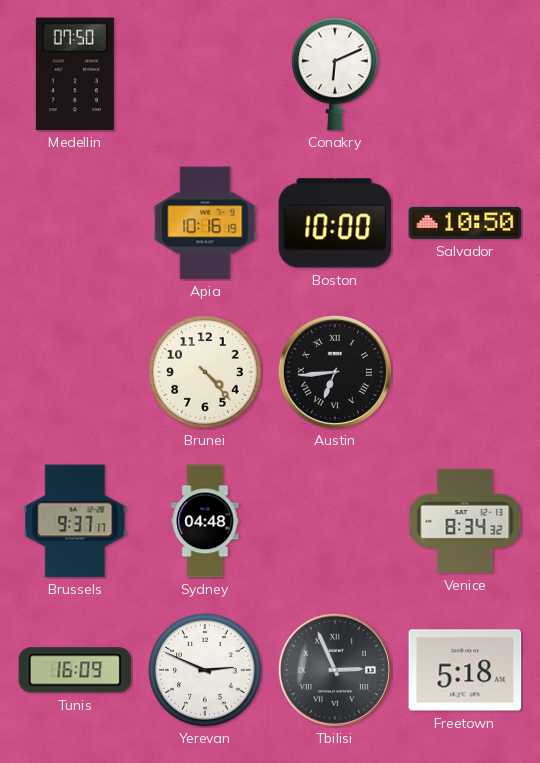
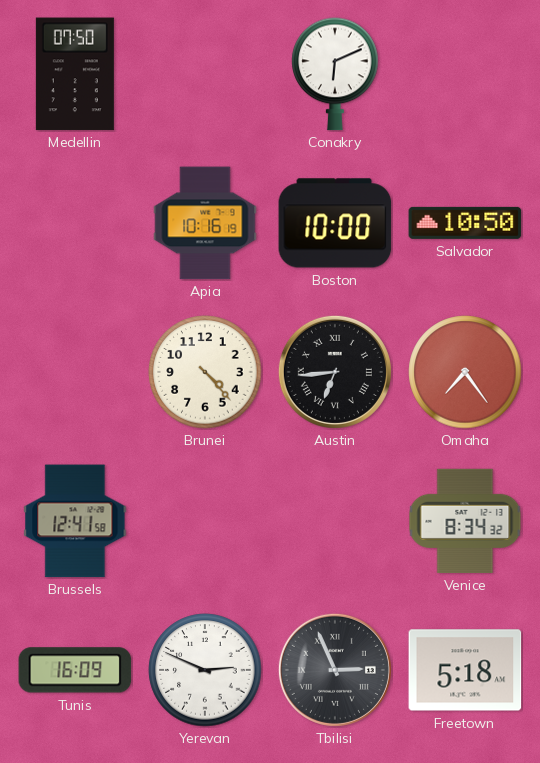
Omaha: none -> 7:24 (465, 372)
Brussels: 9:37 -> 12:41 (75, 521)
Sydney: 04:48 -> none (205, 521)
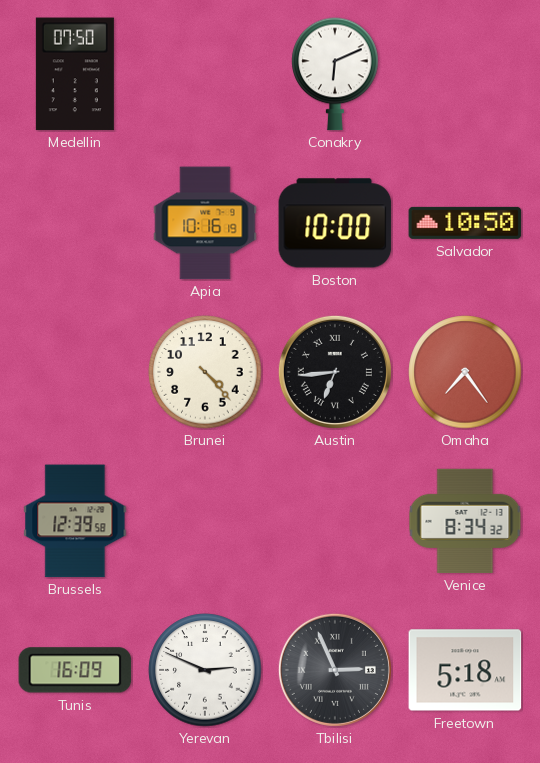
Brussels: 12:41 -> 12:39 (75, 521)
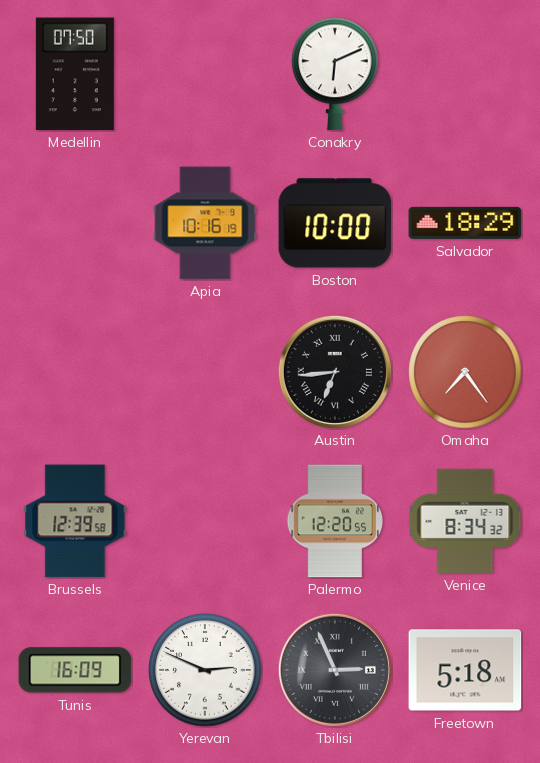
Salvador: 10:50 -> 18:29 (465, 223)
Brunei: 4:23 -> none (205, 372)
Palermo: none -> 12:20 (334, 521)
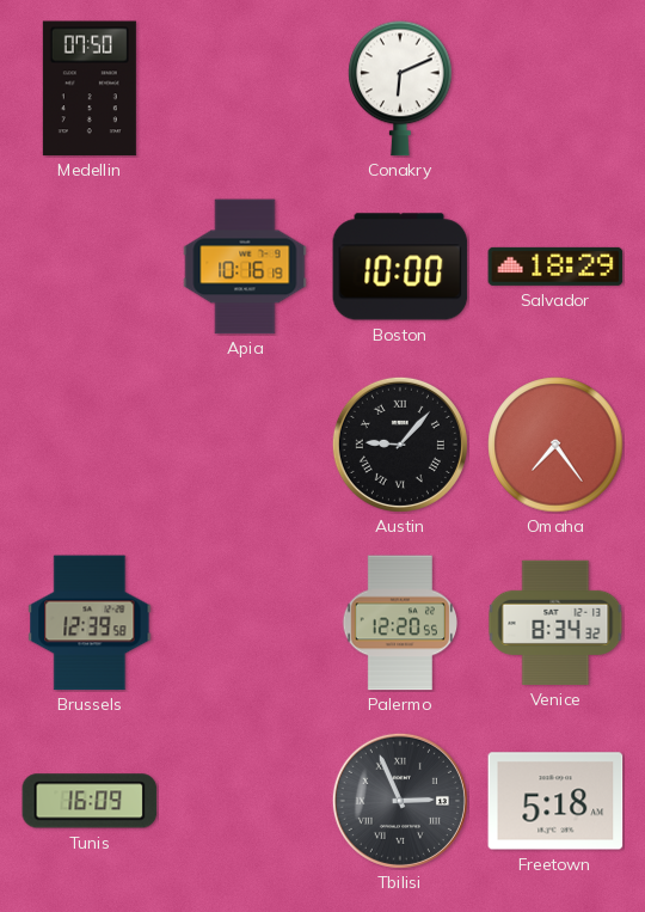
Austin: 6:44 -> 9:07 (400, 445)
Yerevan: 2:49 -> none (205, 670)
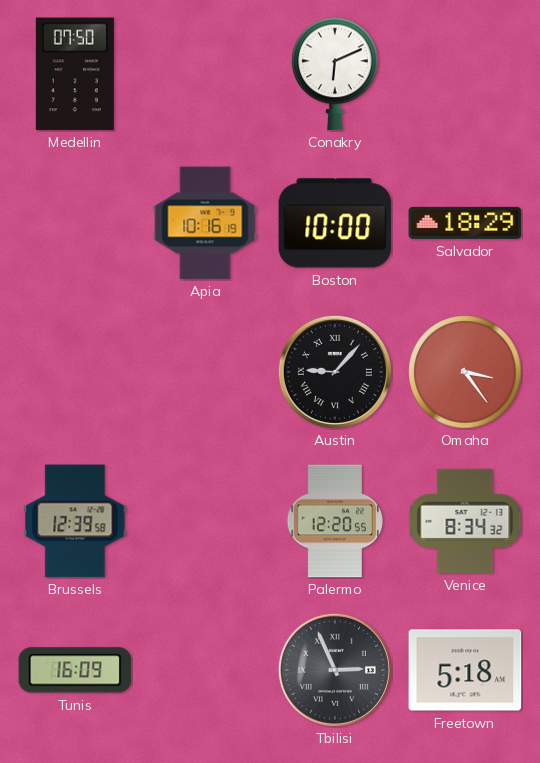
Omaha: 7:24 -> 3:24 (465, 372)
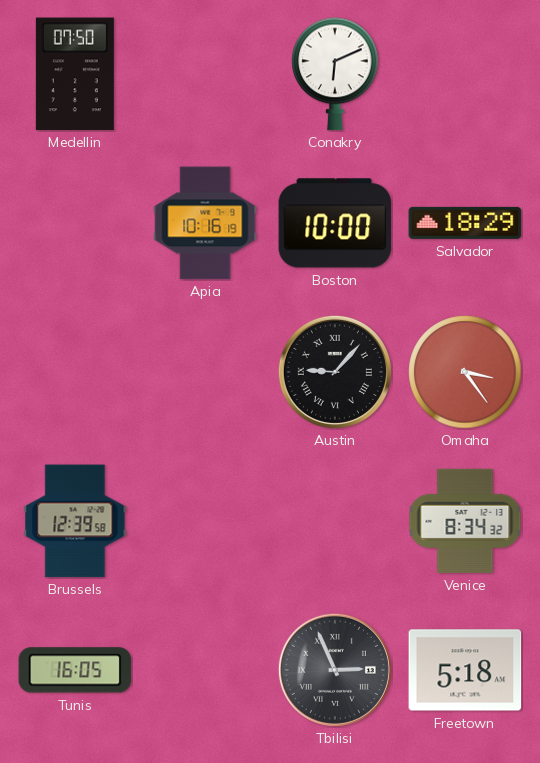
Palermo: 12:20 -> none (334, 521)
Tunis: 16:09 -> 16:05 (75, 670)
